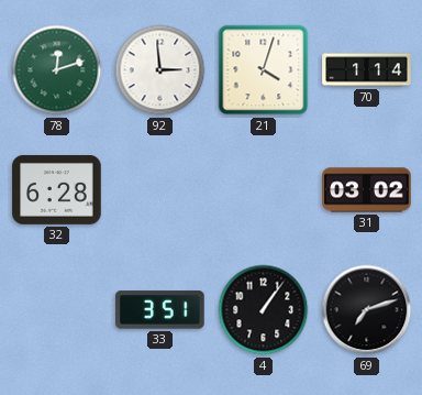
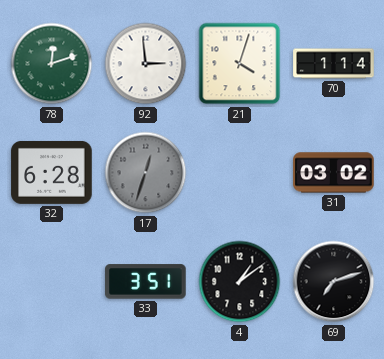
17: none -> 12:33 (146, 173)
4: 1:06 -> 1:09 (240, 282)
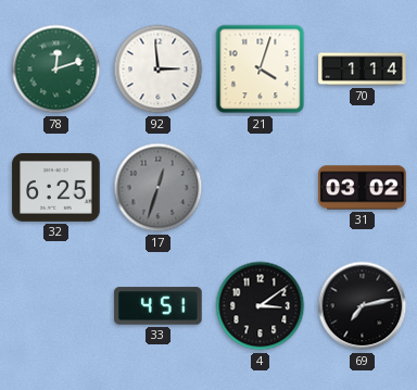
32: 6:28 -> 6:25 (56, 187)
33: 3:51 -> 4:51 (159, 306)
4: 1:09 -> 3:09 (261, 306)
69: 7:12 -> 7:13 (363, 306)
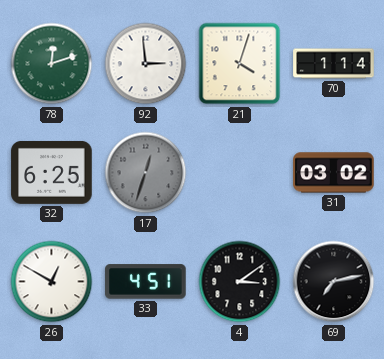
26: none -> 12:50 (52, 282)
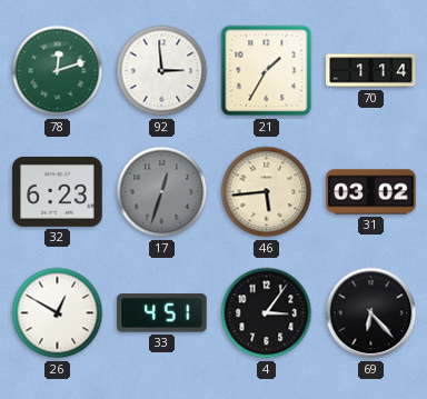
21: 4:03 -> 1:35 (267, 71)
32: 6:25 -> 6:23 (58, 191)
46: none -> 5:44 (267, 192)
4: 3:09 -> 3:06 (267, 313)
69: 7:13 -> 6:23 (371, 313)
